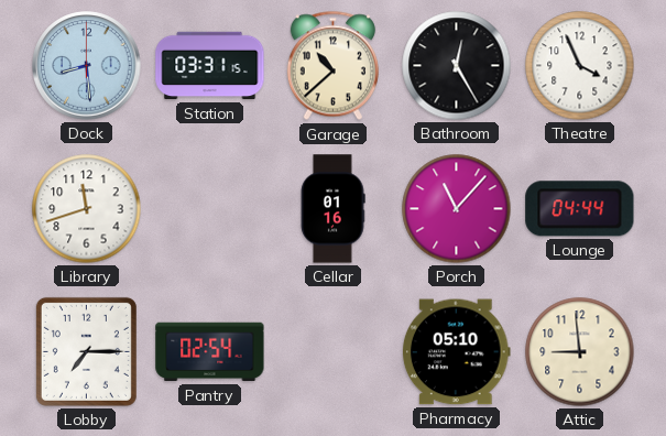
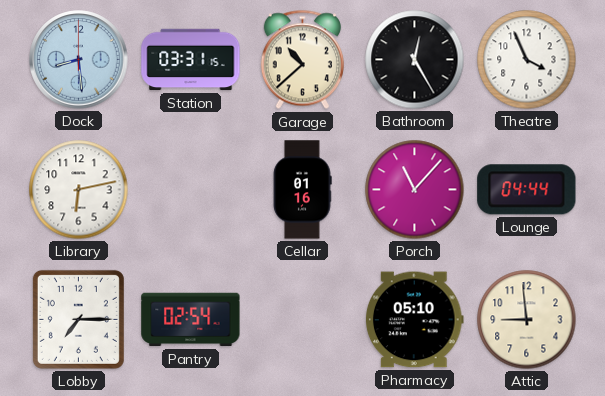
Library: 11:42 -> 6:13 (79, 190)
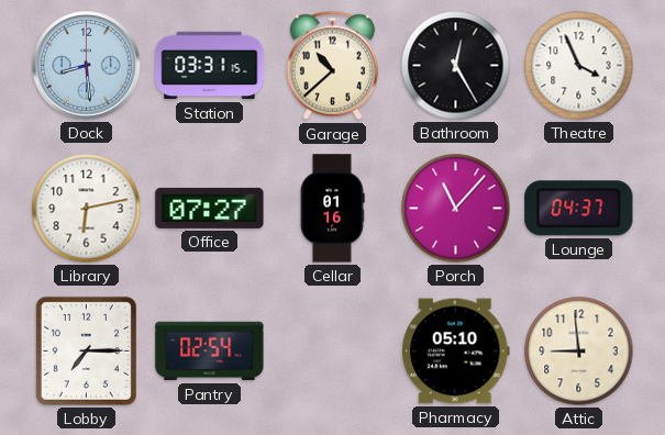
Office: none -> 07:27 (210, 208)
Lounge: 04:44 -> 04:37 (579, 209)
